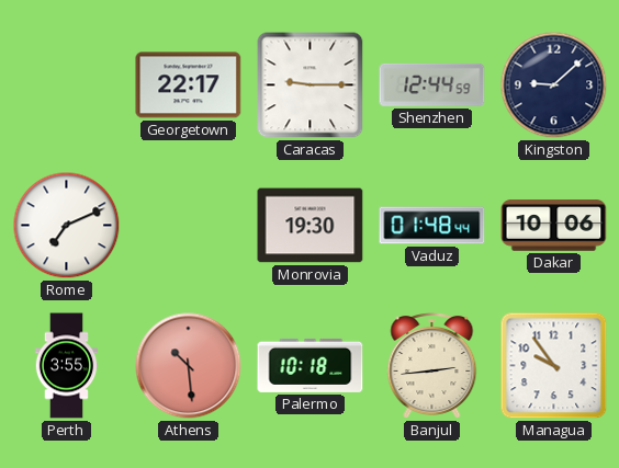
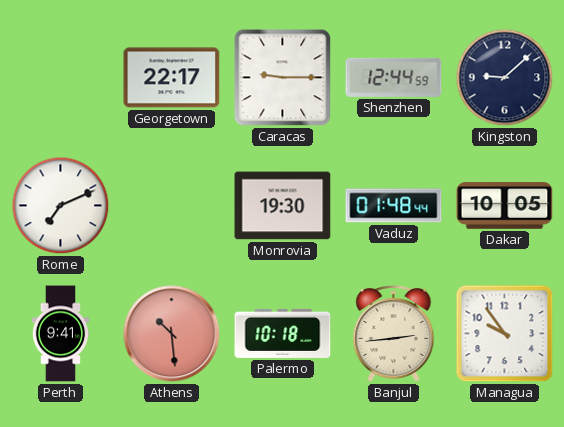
Dakar: 10:06 -> 10:05 (505, 206)
Perth: 3:55 -> 9:41 (61, 334)
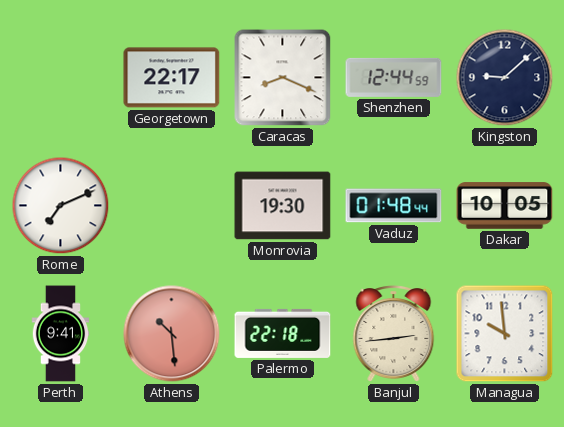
Caracas: 9:15 -> 8:19 (283, 78)
Palermo: 10:18 -> 22:18 (283, 333)
Managua: 9:54 -> 9:59 (505, 334)
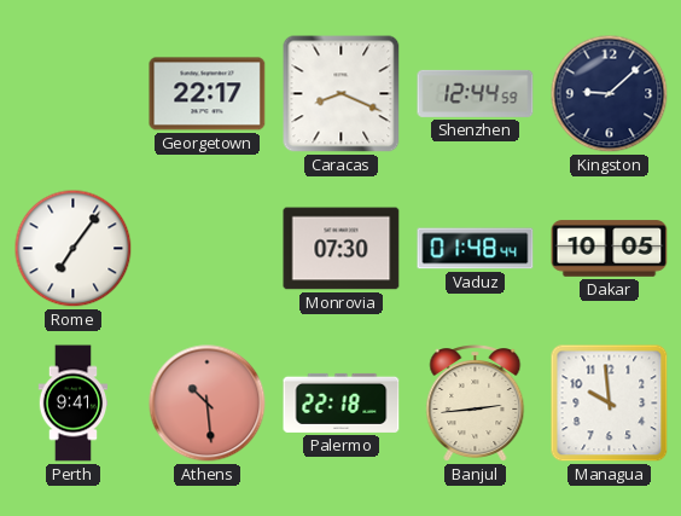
Rome: 7:11 -> 7:06 (74, 249)
Monrovia: 19:30 -> 07:30 (342, 249)
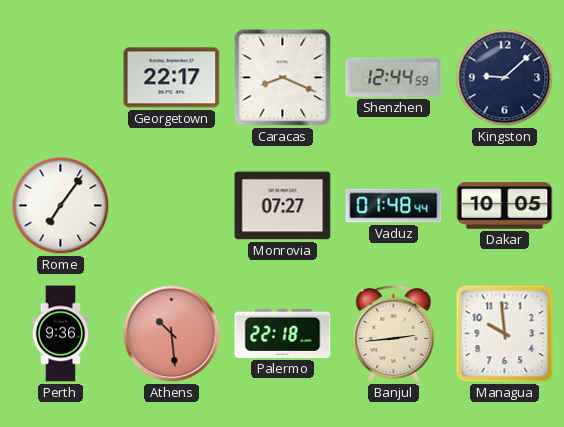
Monrovia: 07:30 -> 07:27 (283, 206)
Perth: 9:41 -> 9:36 (61, 334)
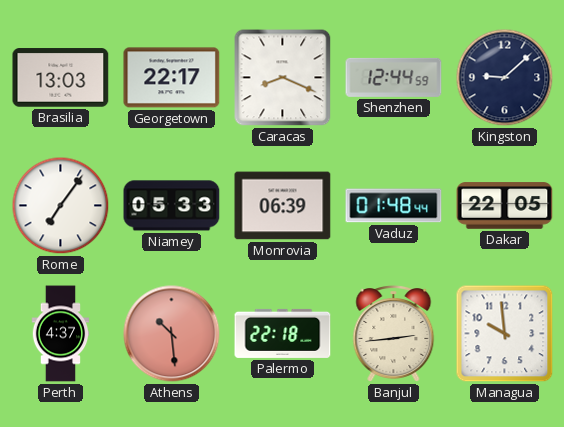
Brasilia: none -> 13:03 (61, 78)
Niamey: none -> 05:33 (172, 206)
Monrovia: 07:27 -> 06:39 (283, 206)
Dakar: 10:05 -> 22:05 (505, 206)
Perth: 9:36 -> 4:37 (61, 334)
